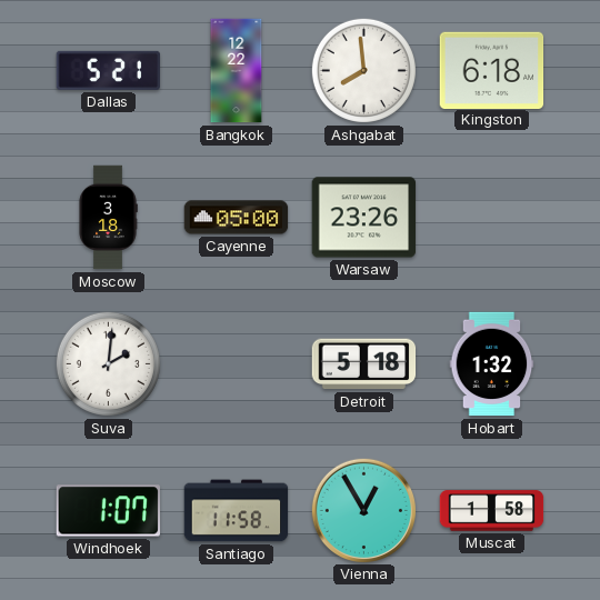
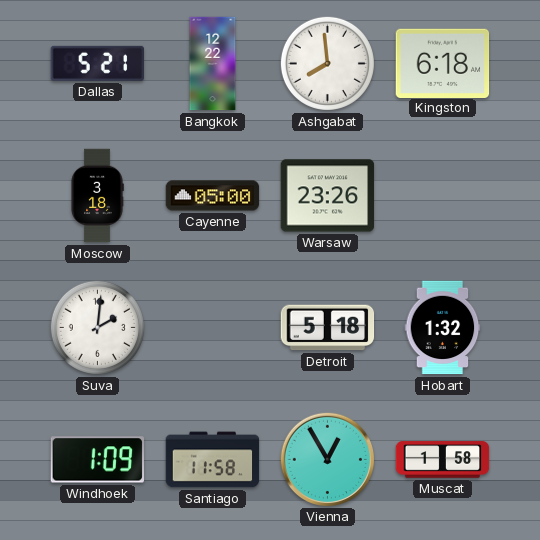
Windhoek: 1:07 -> 1:09 (98, 460)
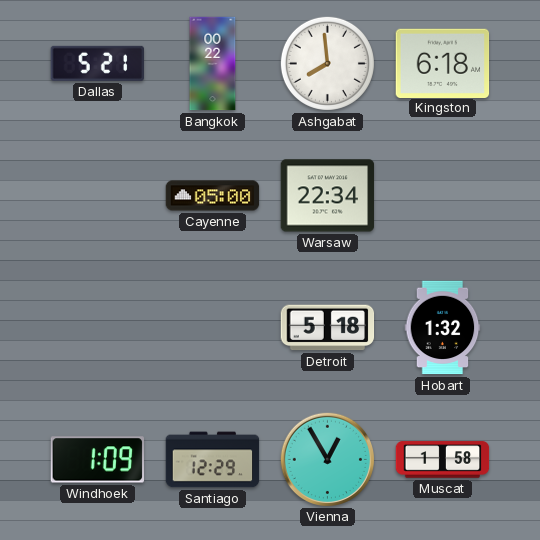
Bangkok: 12:22 -> 00:22 (213, 64)
Moscow: 3:18 -> none (97, 196)
Warsaw: 23:26 -> 22:34 (328, 196)
Suva: 2:01 -> none (97, 327)
Santiago: 11:58 -> 12:29 (213, 460)
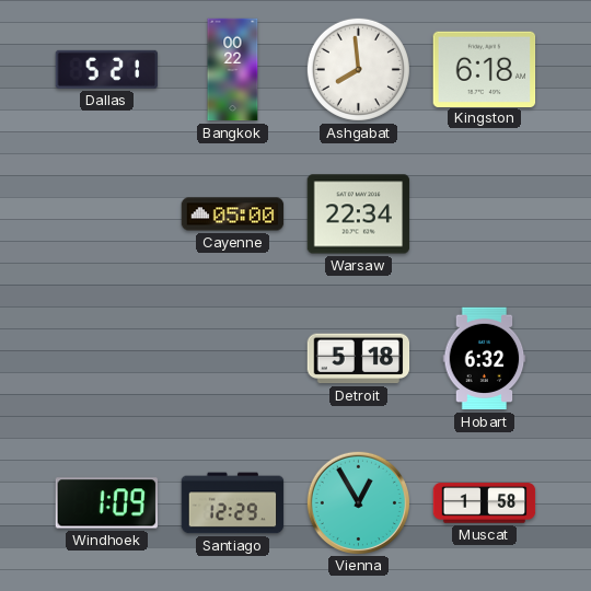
Hobart: 1:32 -> 6:32 (485, 359)
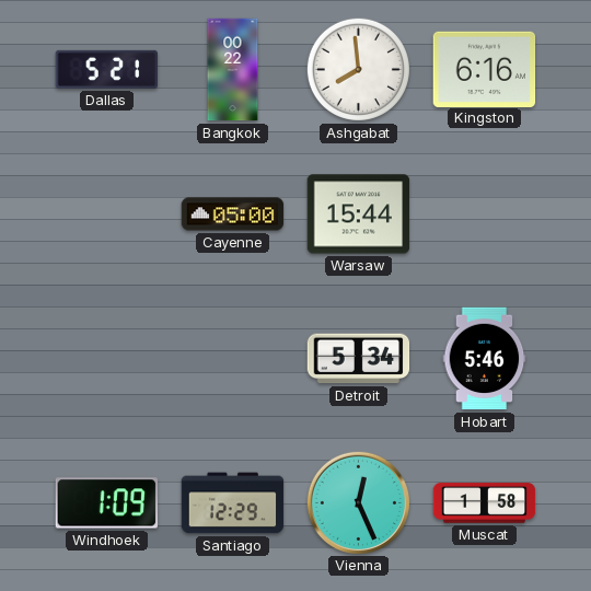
Kingston: 6:18 -> 6:16 (485, 69)
Warsaw: 22:34 -> 15:44 (359, 215)
Detroit: 5:18 -> 5:34 (359, 359)
Hobart: 6:32 -> 5:46 (485, 359)
Vienna: 12:55 -> 12:26 (358, 502)
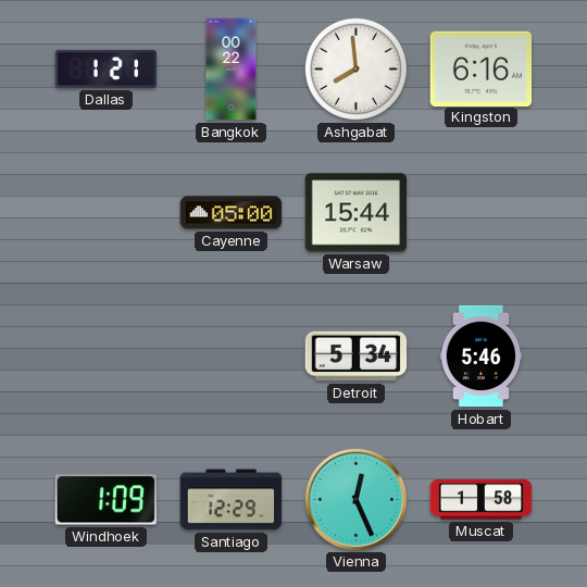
Dallas: 5:21 -> 1:21 (105, 68)
